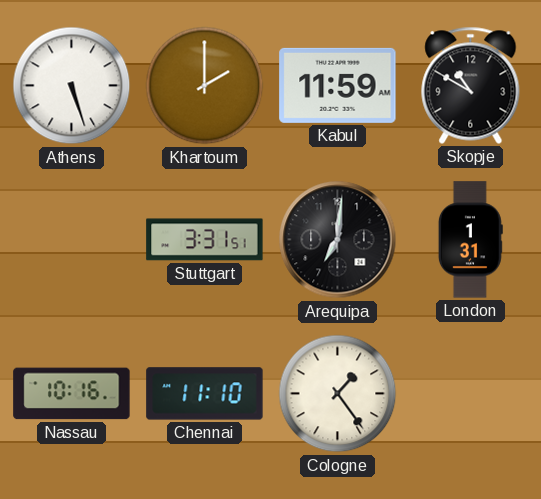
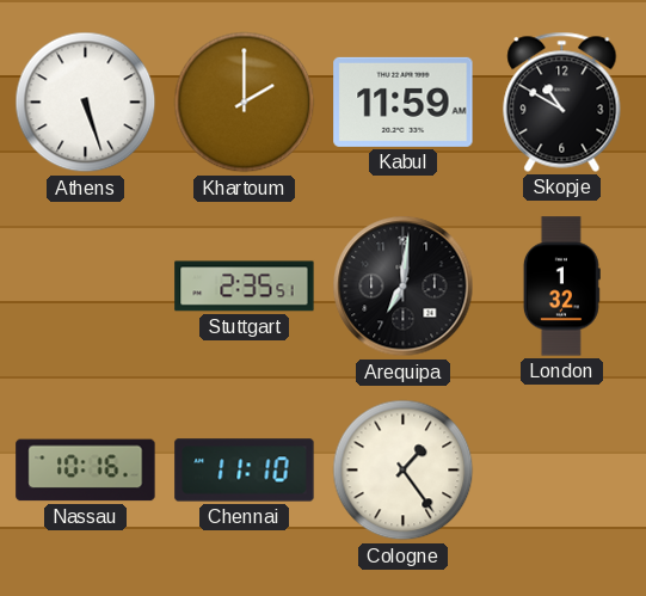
Stuttgart: 3:31 -> 2:35 (245, 287)
London: 1:31 -> 1:32 (561, 287)
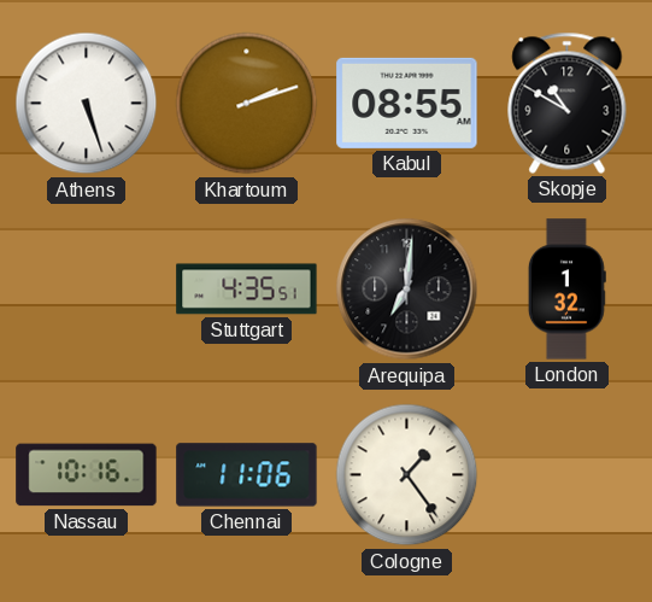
Khartoum: 2:00 -> 2:12 (247, 104)
Kabul: 11:59 -> 08:55 (407, 103)
Stuttgart: 2:35 -> 4:35 (247, 290)
Chennai: 11:10 -> 11:06 (247, 475)
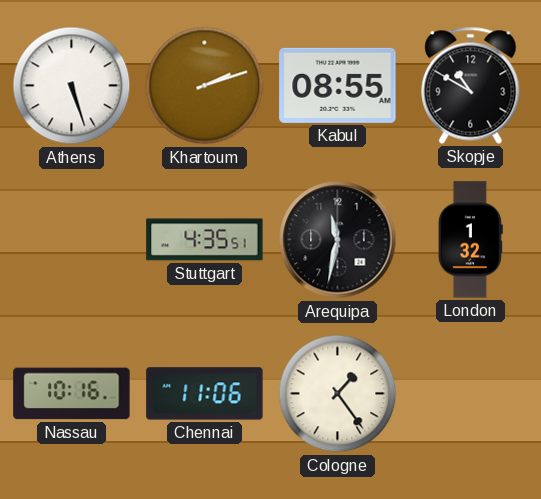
Arequipa: 7:01 -> 11:32 (338, 240)
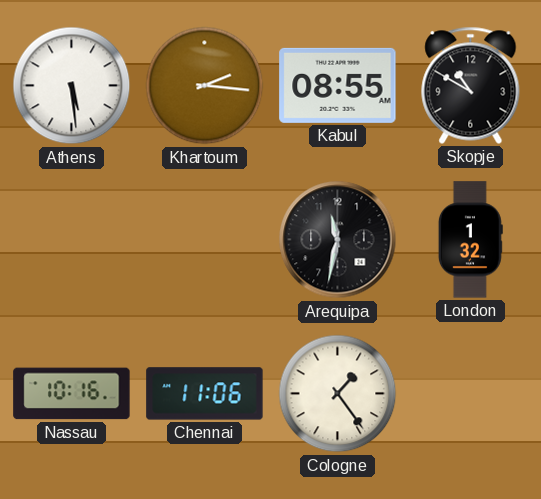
Athens: 5:27 -> 5:29 (72, 86)
Khartoum: 2:12 -> 2:16 (205, 86)
Stuttgart: 4:35 -> none (205, 240)
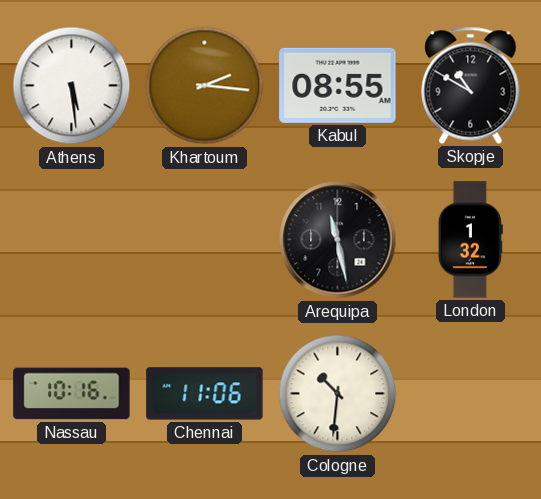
Arequipa: 11:32 -> 11:28 (338, 240)
Cologne: 1:24 -> 10:31 (338, 394)
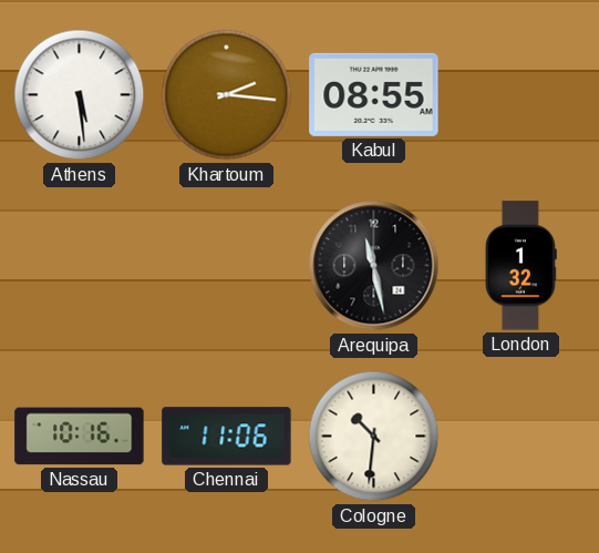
Skopje: 10:50 -> none (471, 85)
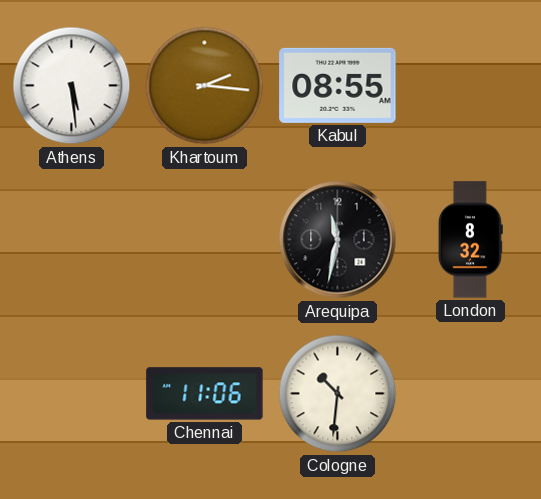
Arequipa: 11:28 -> 11:32 (338, 240)
London: 1:32 -> 8:32 (470, 240)
Nassau: 10:16 -> none (80, 437)
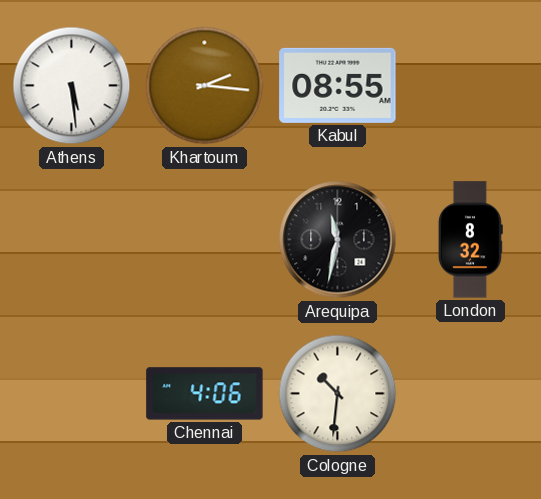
Chennai: 11:06 -> 4:06 (205, 394)
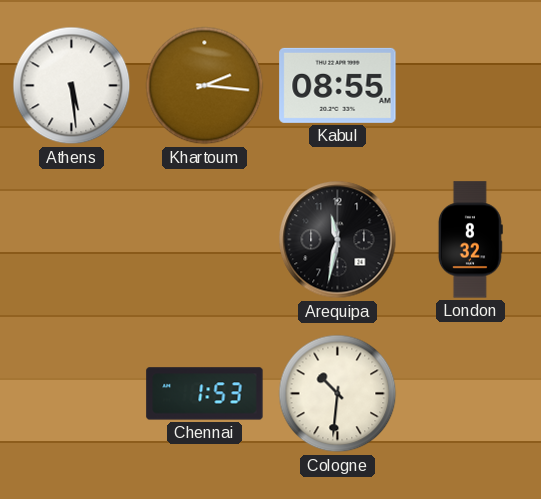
Chennai: 4:06 -> 1:53 (205, 394)
